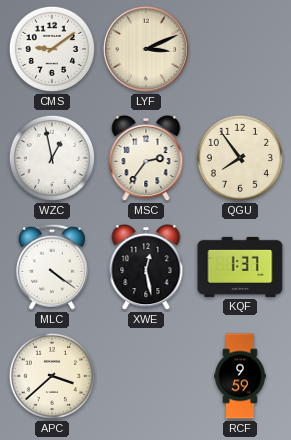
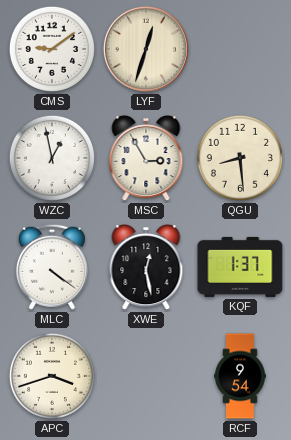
LYF: 3:11 -> 12:33 (146, 49)
MSC: 2:36 -> 2:55 (146, 159)
QGU: 7:54 -> 8:29 (240, 158)
APC: 3:38 -> 3:42 (52, 376)
RCF: 9:59 -> 9:54 (240, 376)
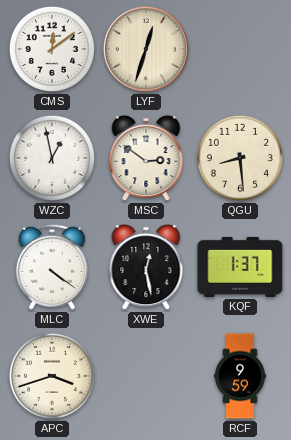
CMS: 9:09 -> 12:09 (52, 49)
MSC: 2:55 -> 2:51 (146, 159)
RCF: 9:54 -> 9:59 (240, 376)
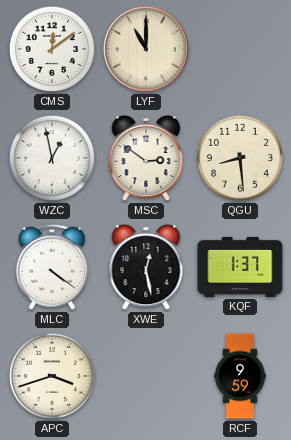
LYF: 12:33 -> 11:00 (146, 49)
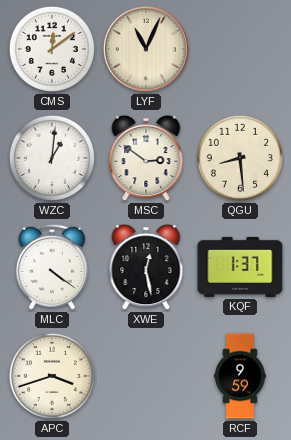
LYF: 11:00 -> 11:04 (146, 49)
WZC: 12:58 -> 1:01 (52, 158)
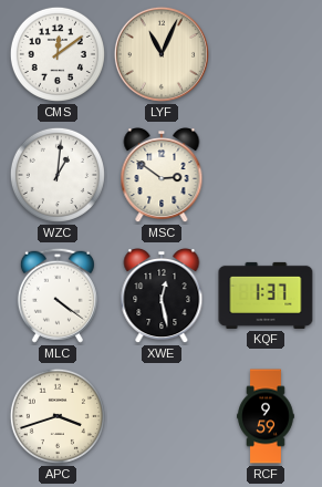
QGU: 8:29 -> none (240, 158)
